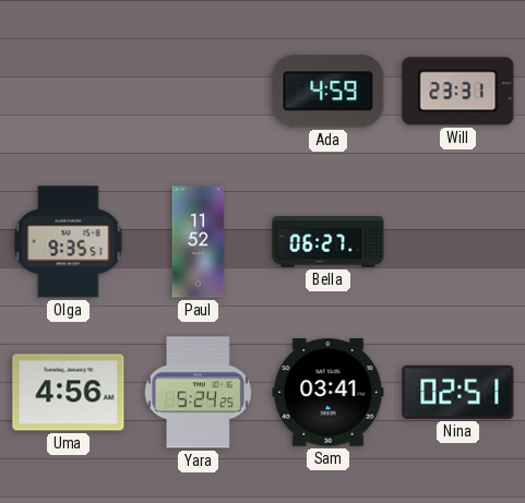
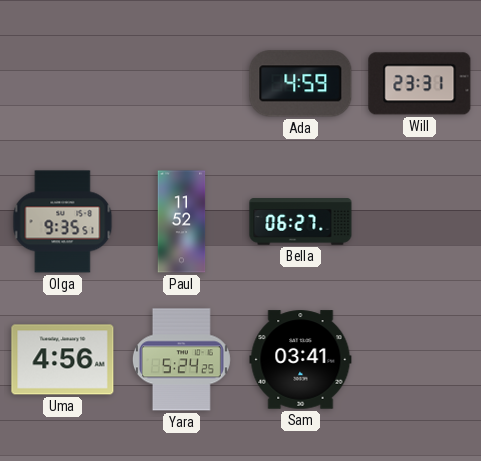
Nina: 02:51 -> none (458, 392)
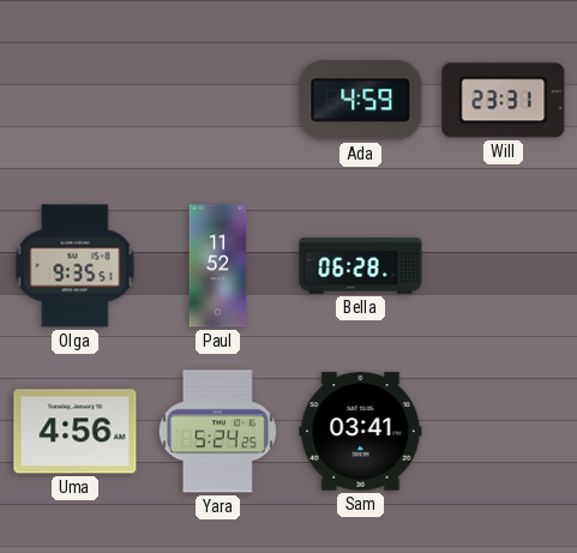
Bella: 06:27 -> 06:28 (361, 266)
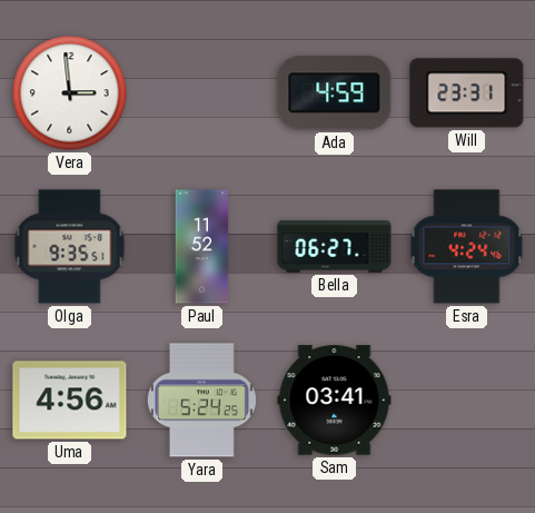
Vera: none -> 2:59 (70, 93)
Bella: 06:28 -> 06:27 (335, 247)
Esra: none -> 4:24 (467, 247)
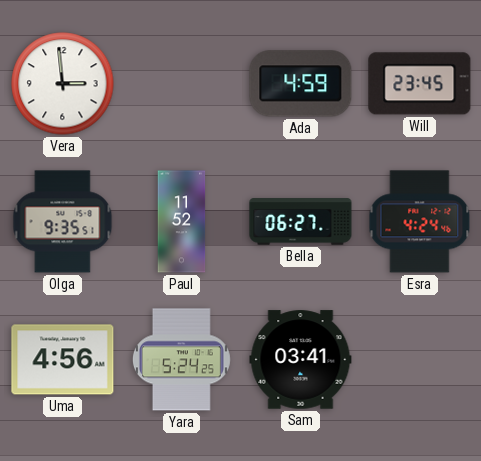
Will: 23:31 -> 23:45 (420, 84)
